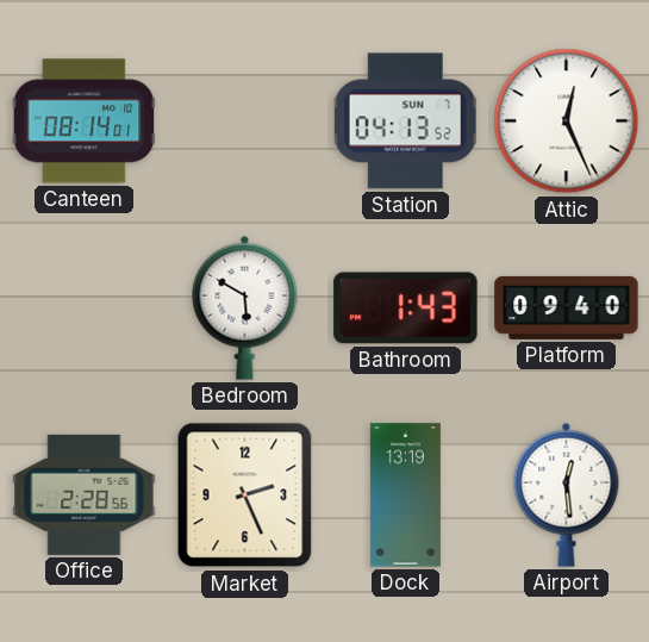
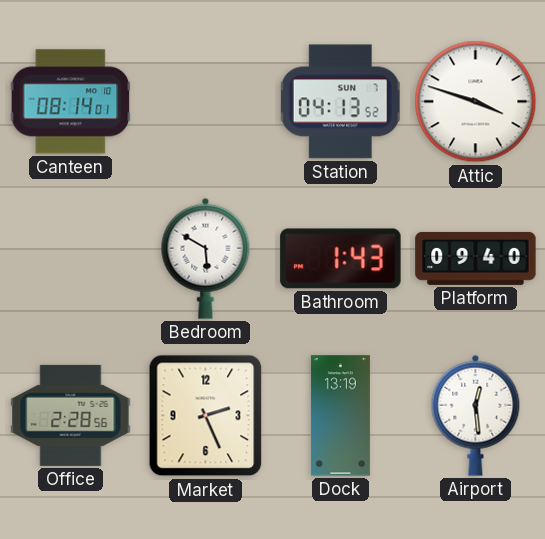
Attic: 12:26 -> 3:48 (476, 102)
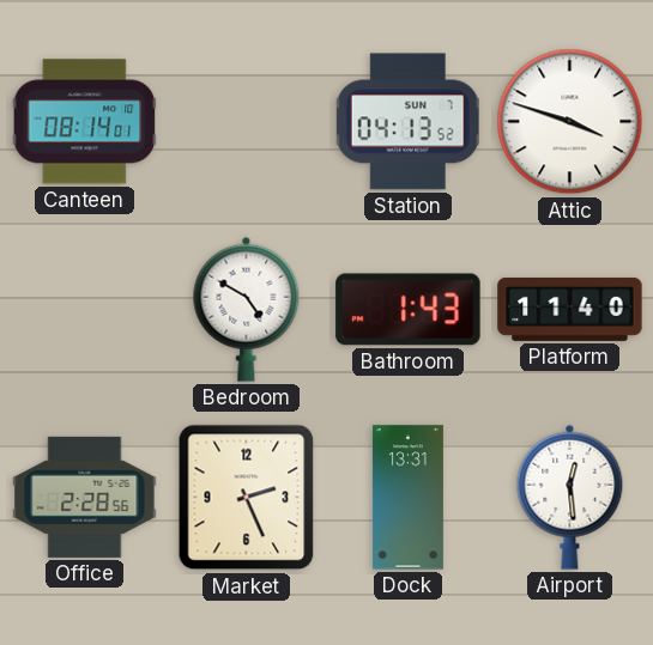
Bedroom: 5:50 -> 4:50 (247, 309)
Platform: 09:40 -> 11:40 (570, 309)
Dock: 13:19 -> 13:31 (407, 498)
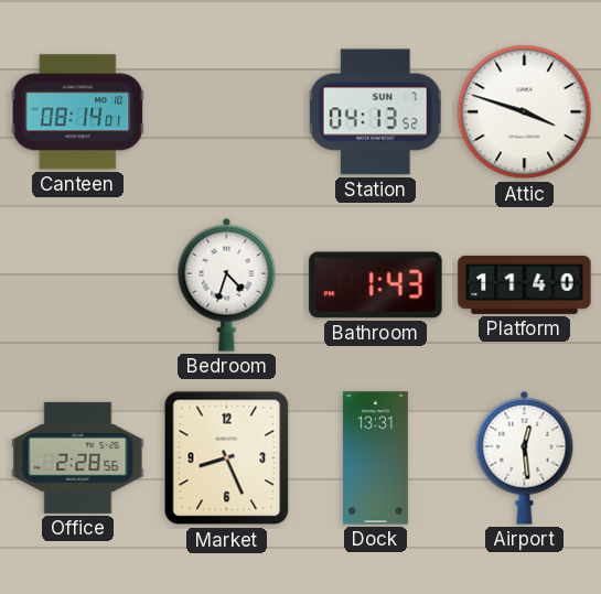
Bedroom: 4:50 -> 4:33 (227, 284)
Market: 2:26 -> 8:26 (227, 458)
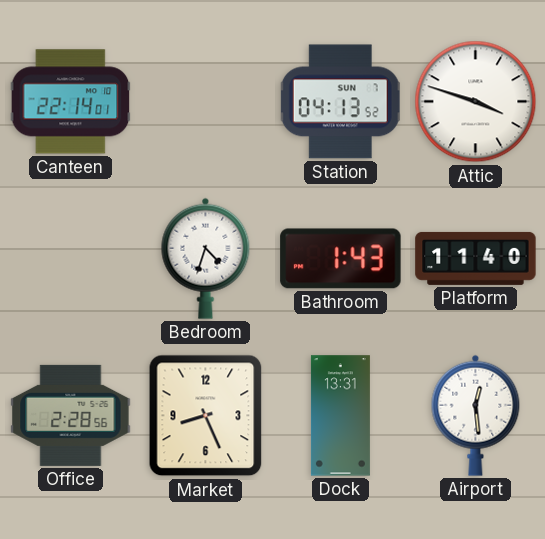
Canteen: 08:14 -> 22:14 (71, 102)
